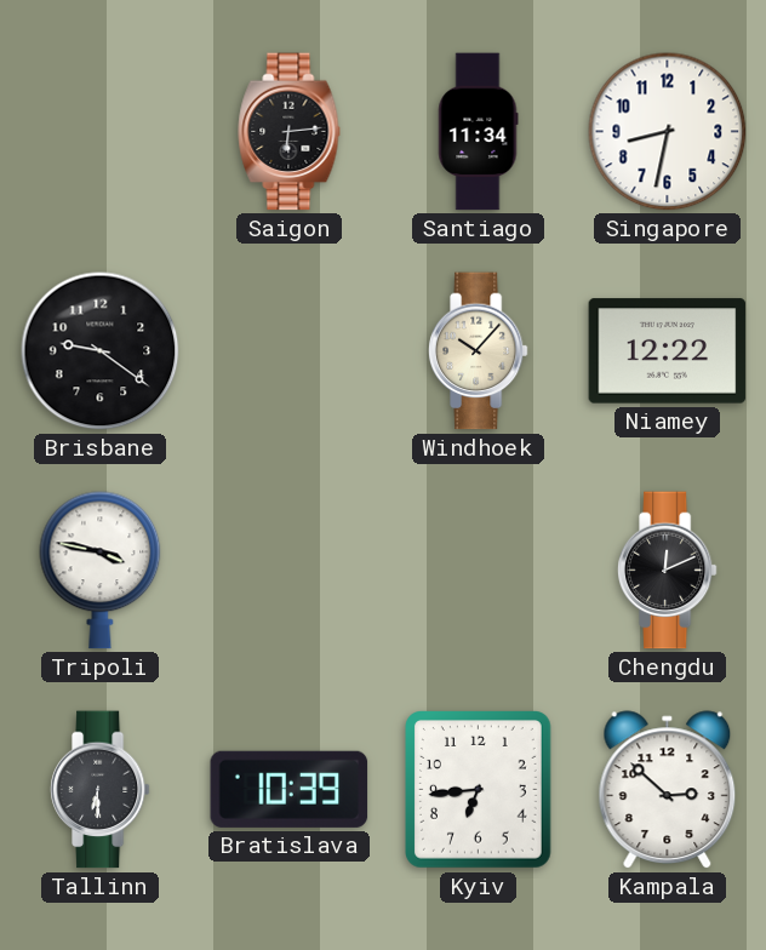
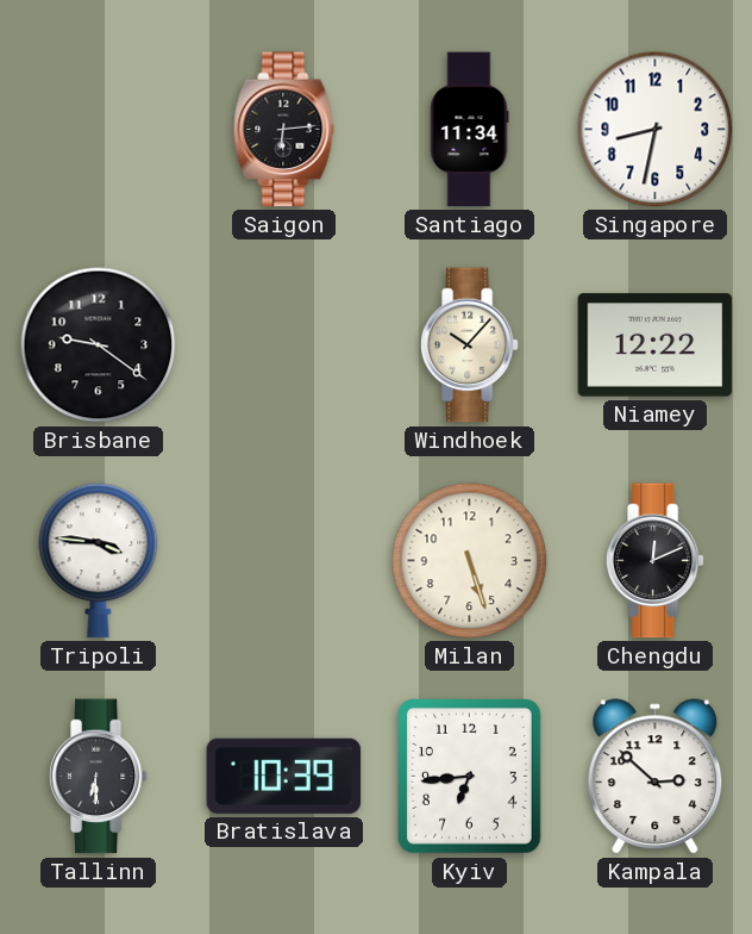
Tripoli: 3:47 -> 3:46 (99, 561)
Milan: none -> 5:27 (470, 561)
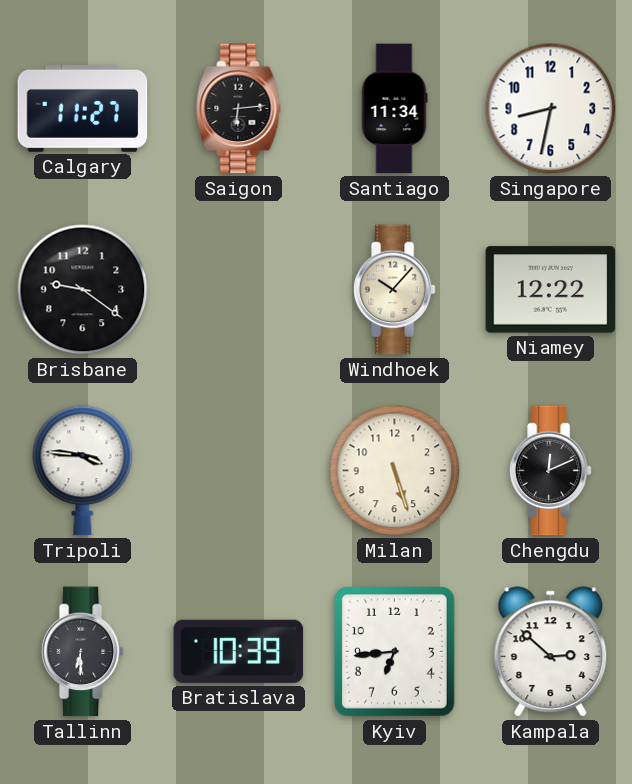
Calgary: none -> 11:27 (83, 109)
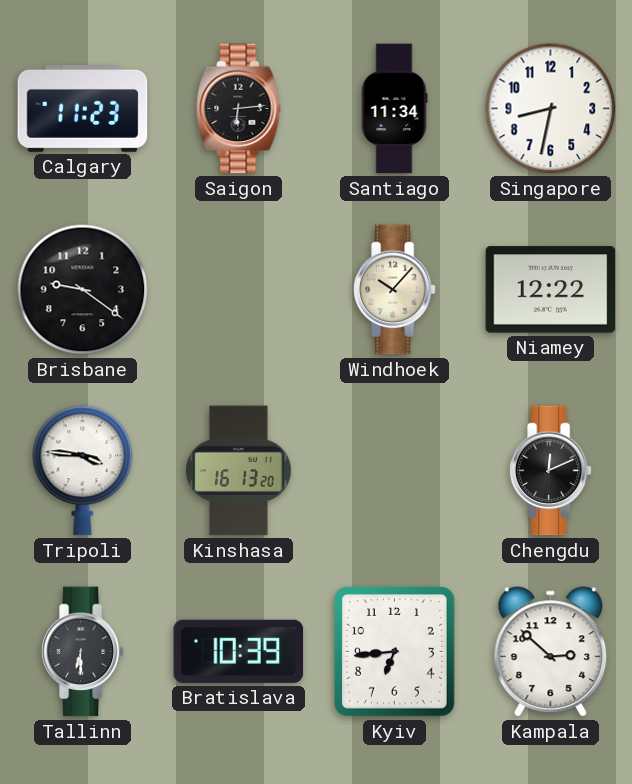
Calgary: 11:27 -> 11:23 (83, 109)
Kinshasa: none -> 16:13 (239, 471)
Milan: 5:27 -> none (395, 471)
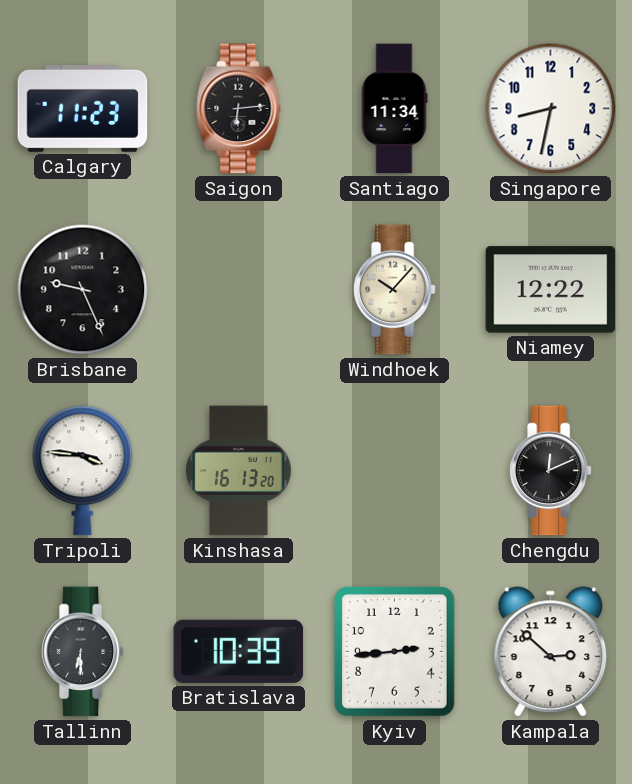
Brisbane: 9:21 -> 9:26 (83, 290)
Kyiv: 6:44 -> 2:44 (395, 652)
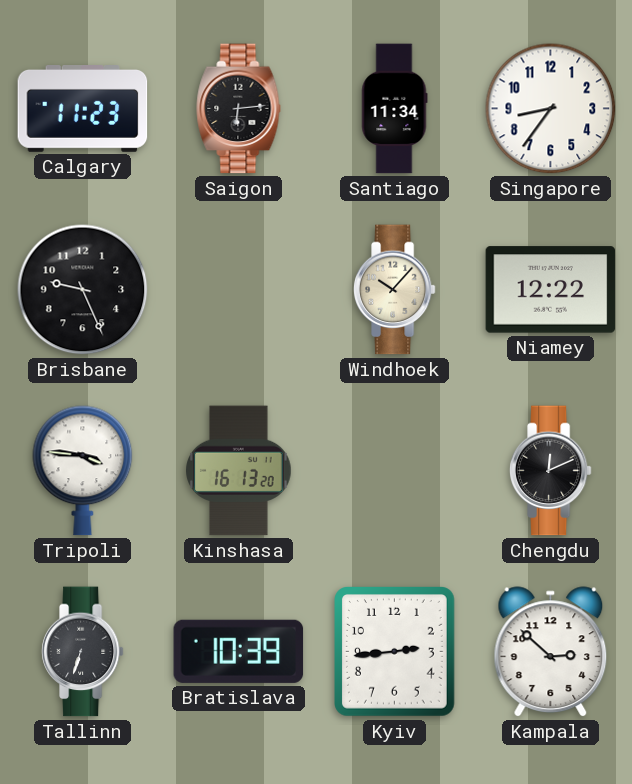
Singapore: 8:32 -> 8:36 (551, 109)
Tallinn: 6:30 -> 6:33 (82, 652)
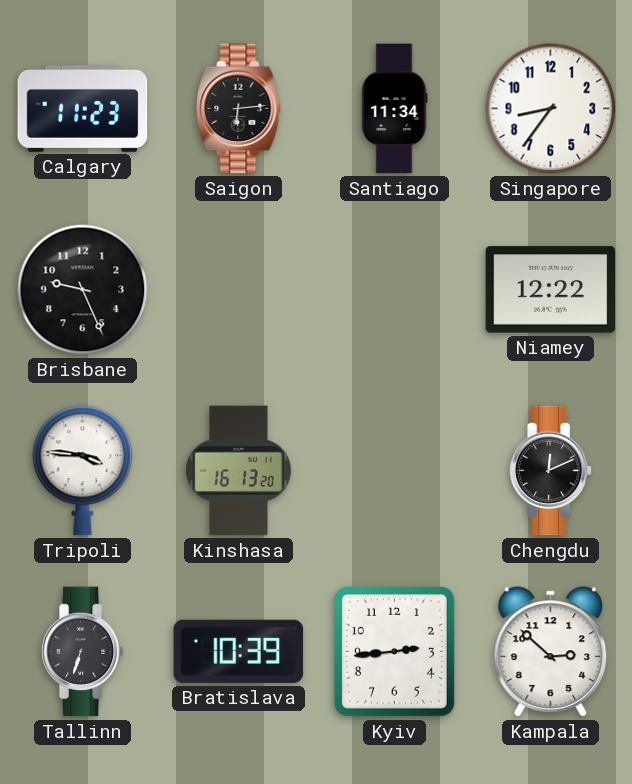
Windhoek: 10:07 -> none (394, 290)
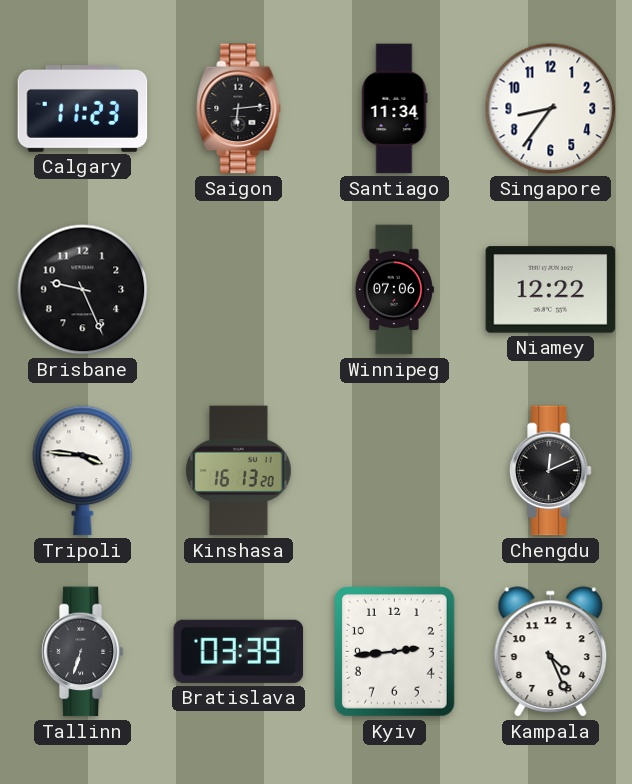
Winnipeg: none -> 07:06 (394, 290)
Bratislava: 10:39 -> 03:39 (239, 651)
Kampala: 2:52 -> 4:26 (551, 652)
